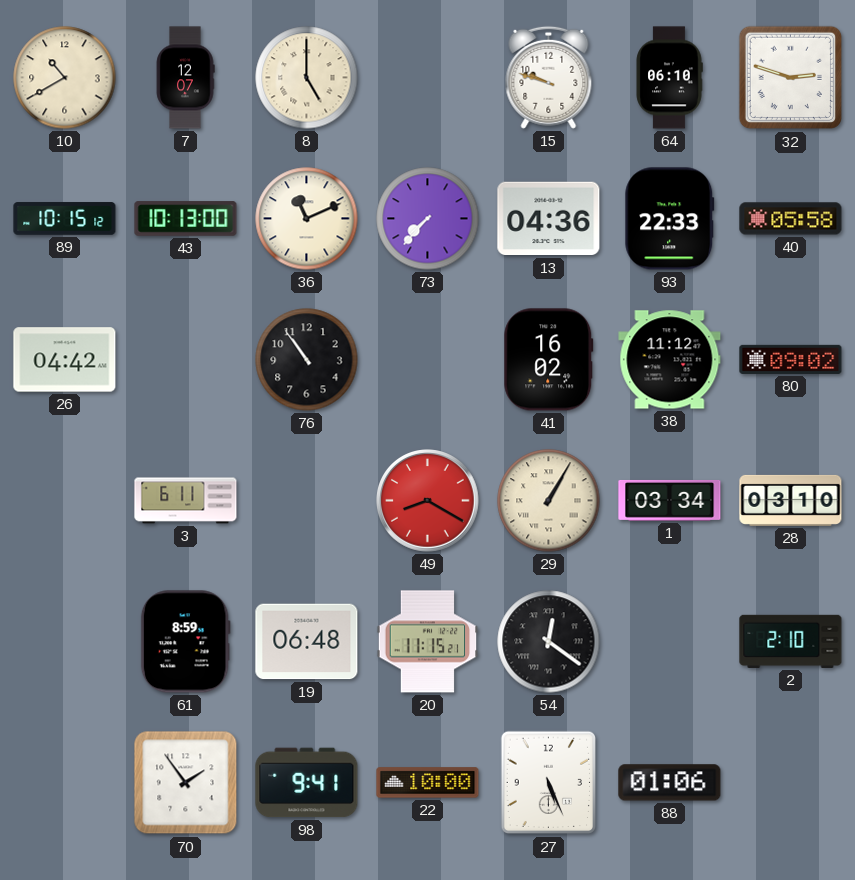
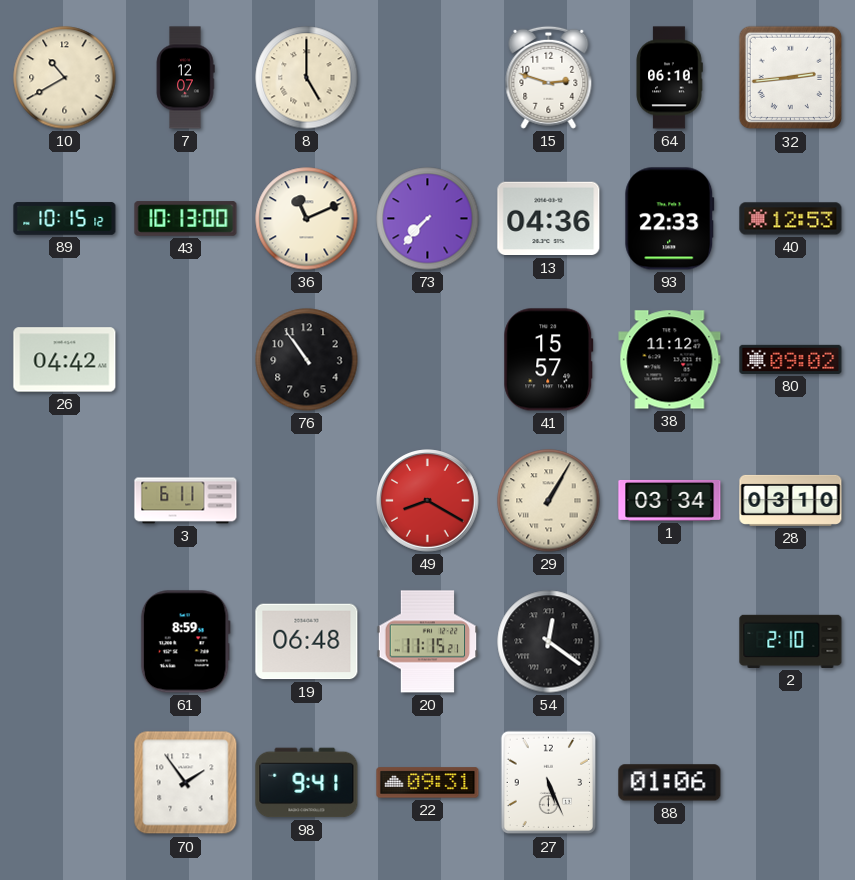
15: 9:48 -> 2:48 (549, 77)
32: 2:48 -> 2:44 (791, 78)
40: 05:58 -> 12:53 (791, 219)
41: 16:02 -> 15:57 (549, 360)
22: 10:00 -> 09:31 (428, 783)
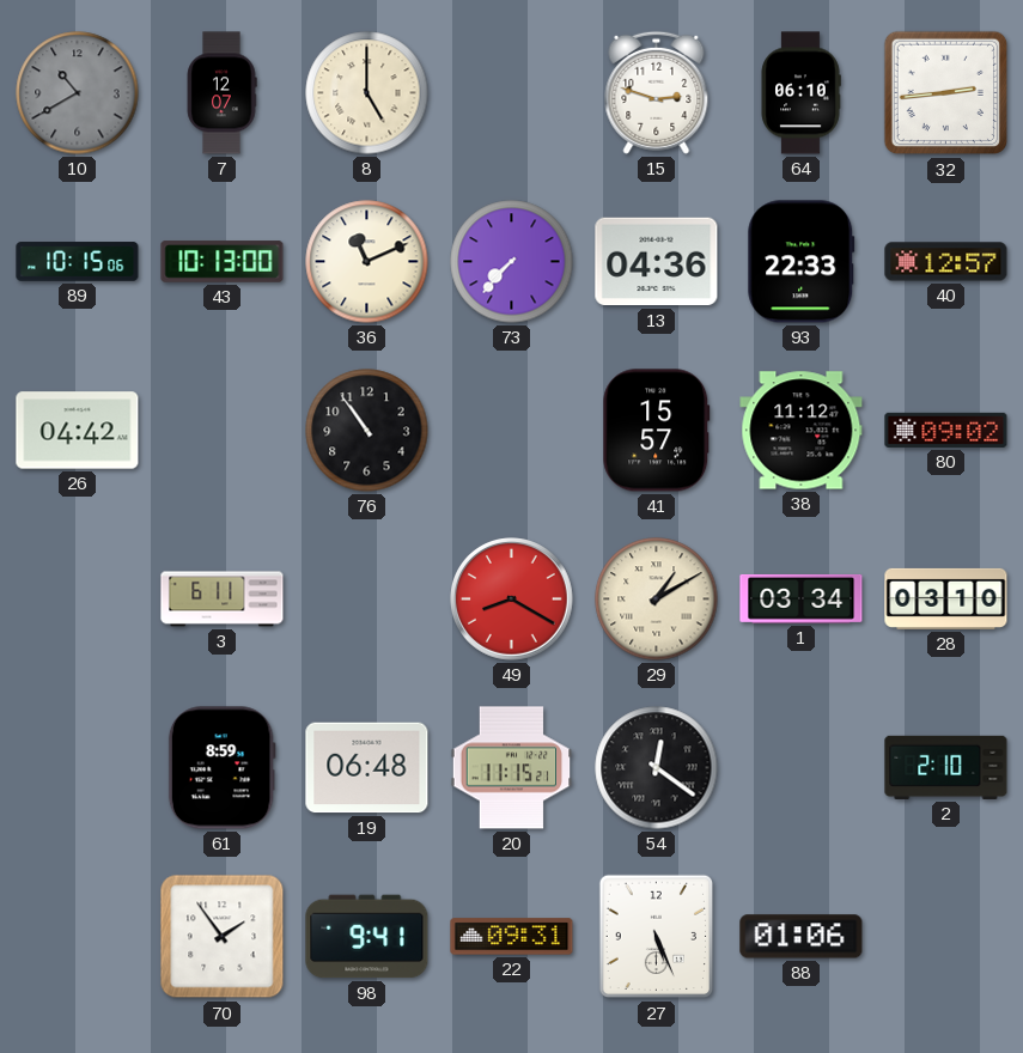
10 dial: cream -> grey (78, 93)
89: 10:15:12 -> 10:15:06 (78, 262)
40: 12:53 -> 12:57 (946, 262)
29: 1:05 -> 1:10 (657, 599)
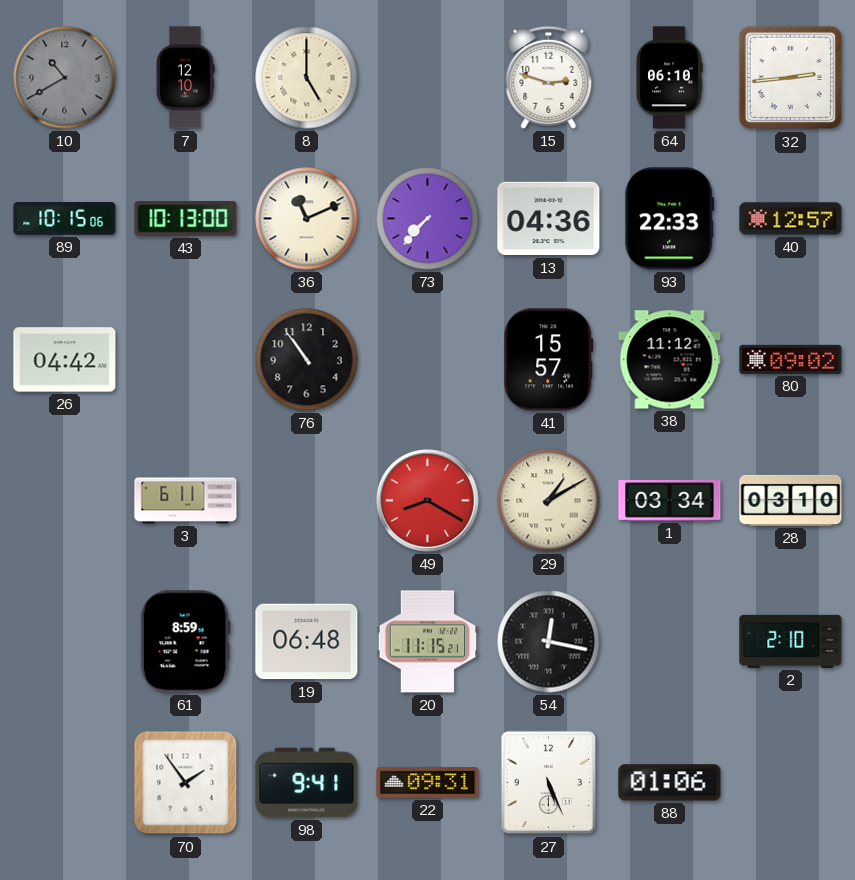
7: 12:07 -> 12:10 (185, 78)
54: 12:21 -> 12:17 (549, 642)
